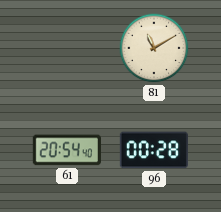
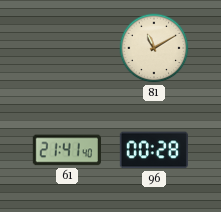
61: 20:54 -> 21:41 (67, 150)
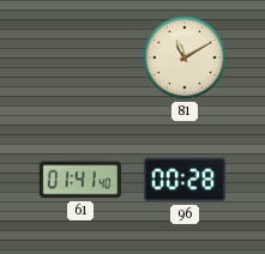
61: 21:41 -> 01:41 (80, 180)
